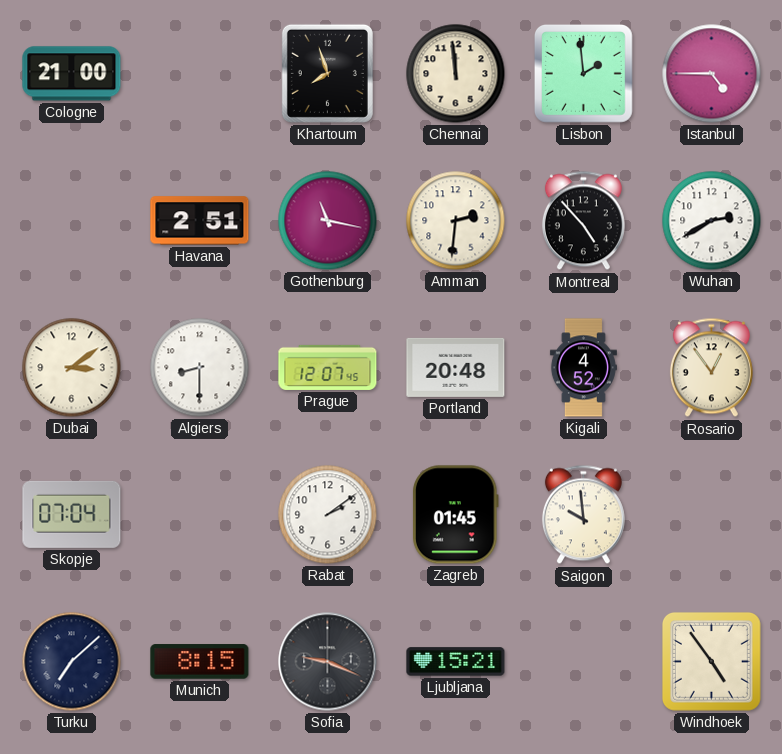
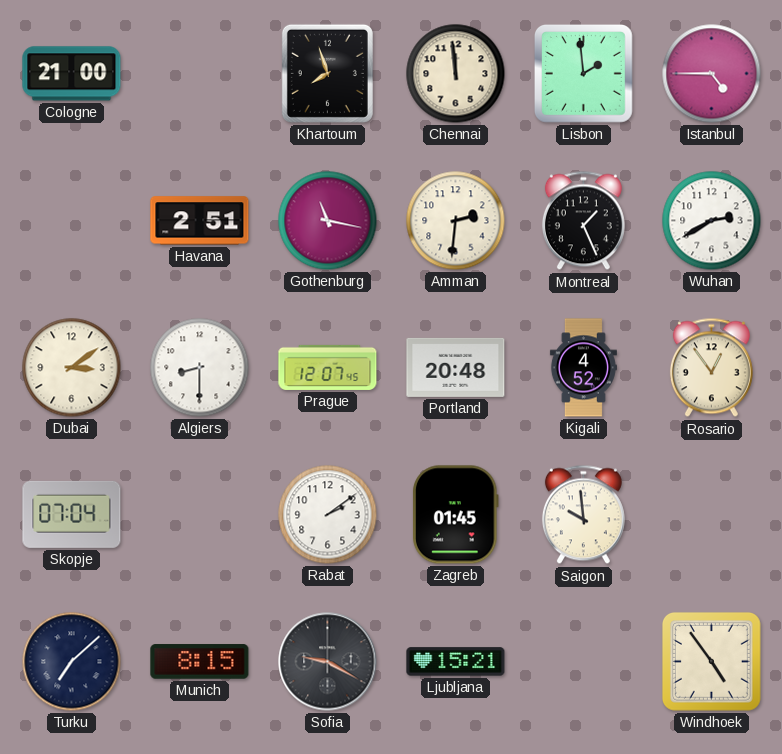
Montreal: 4:53 -> 1:26 (583, 221)
Sofia: 9:19 -> 9:20 (328, 662)
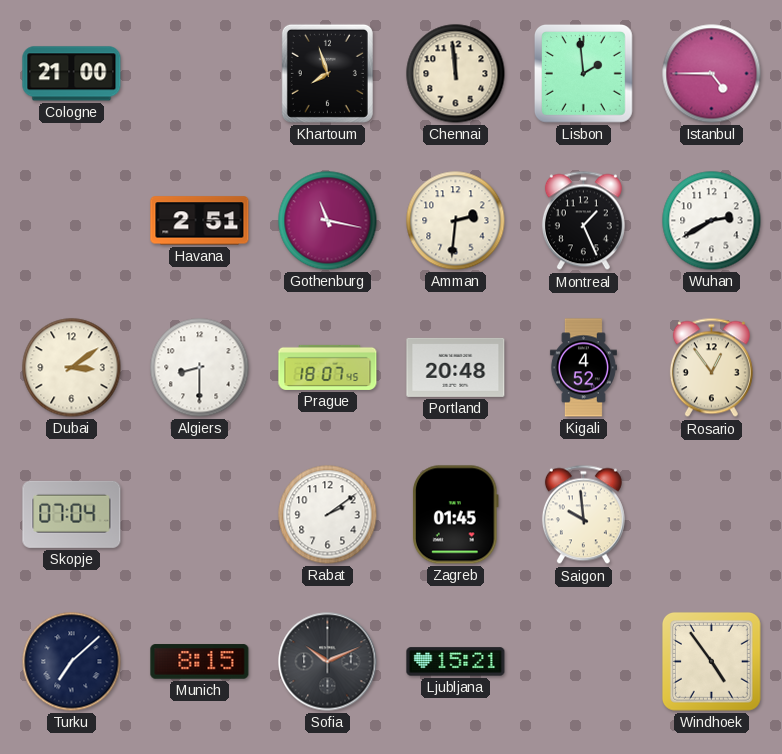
Prague: 12:07 -> 18:07 (328, 367)
Sofia: 9:20 -> 10:11 (328, 662)
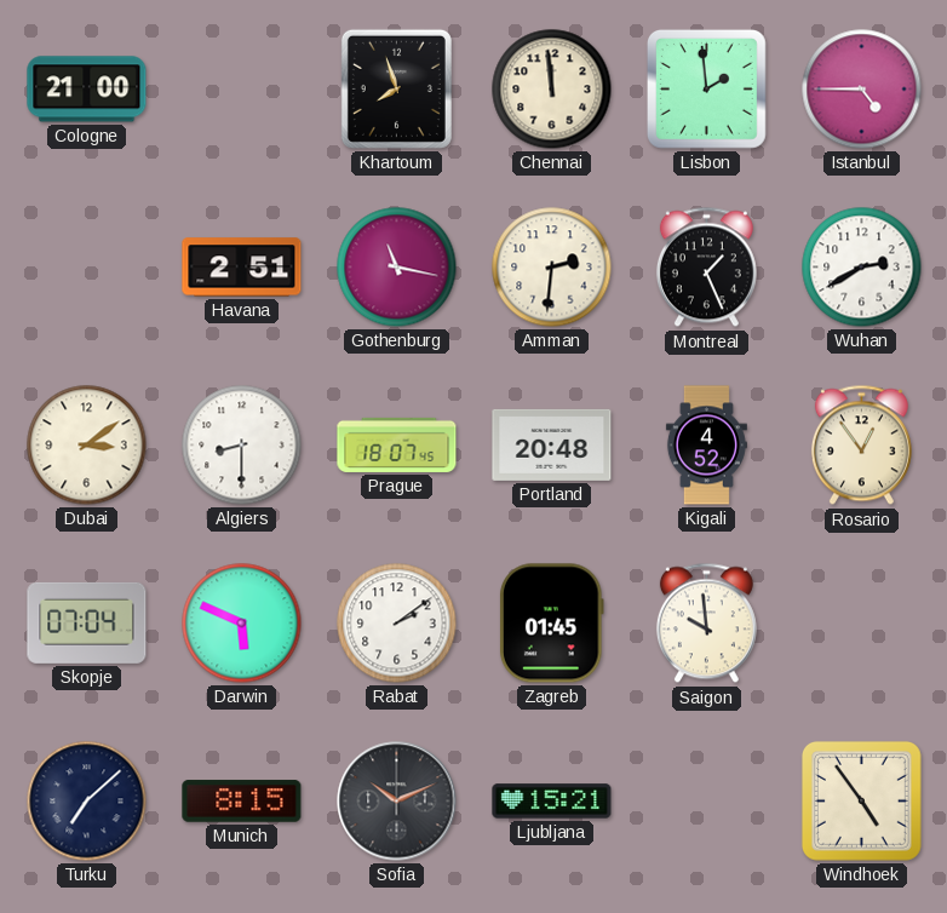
Darwin: none -> 5:49 (242, 624)
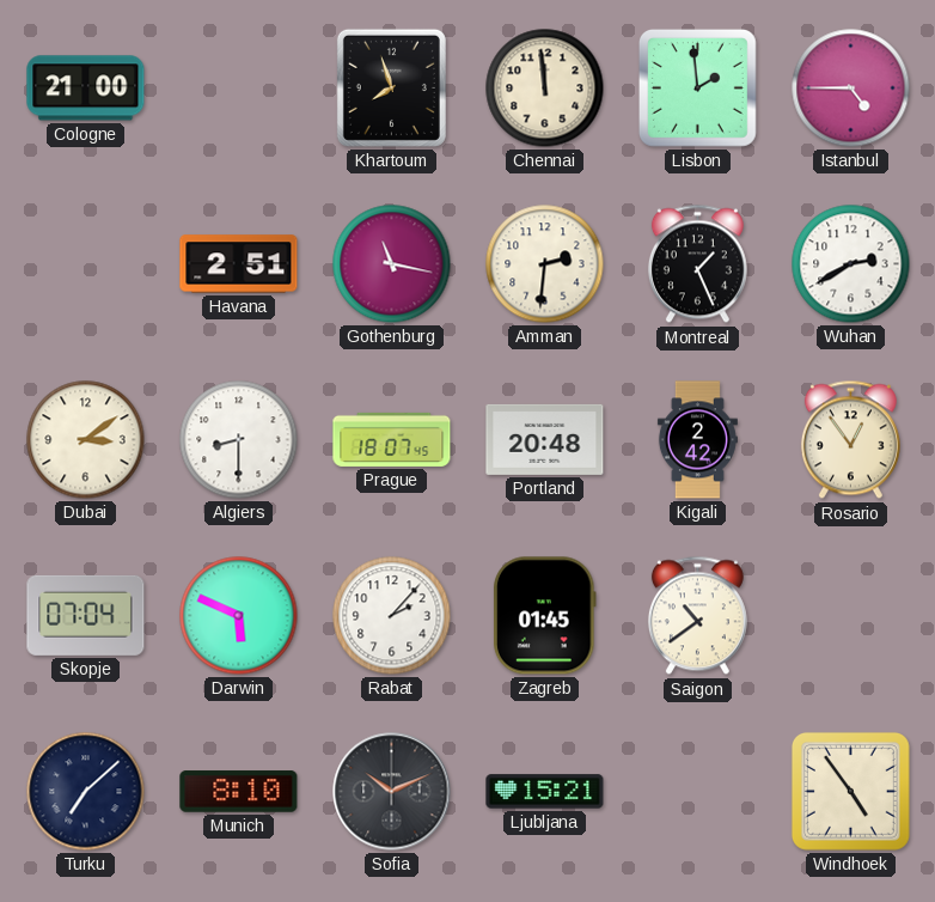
Kigali: 4:52 -> 2:42 (697, 440)
Rabat: 2:09 -> 2:07 (392, 616)
Saigon: 9:59 -> 10:39 (697, 616)
Munich: 8:15 -> 8:10 (239, 792)
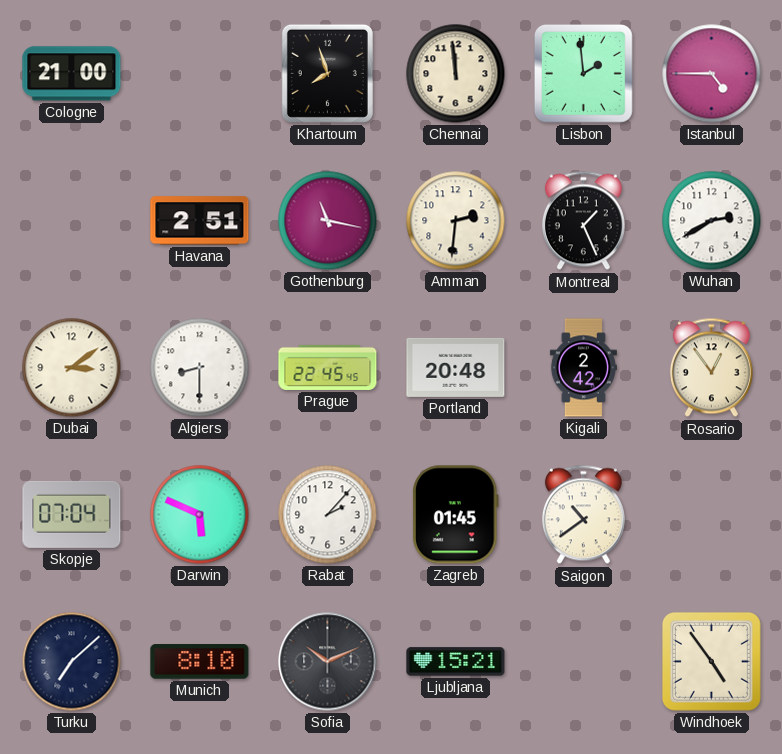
Prague: 18:07 -> 22:45 (328, 367)
